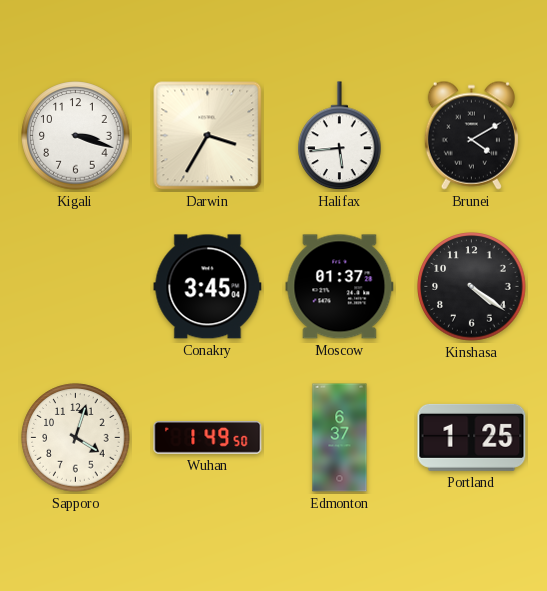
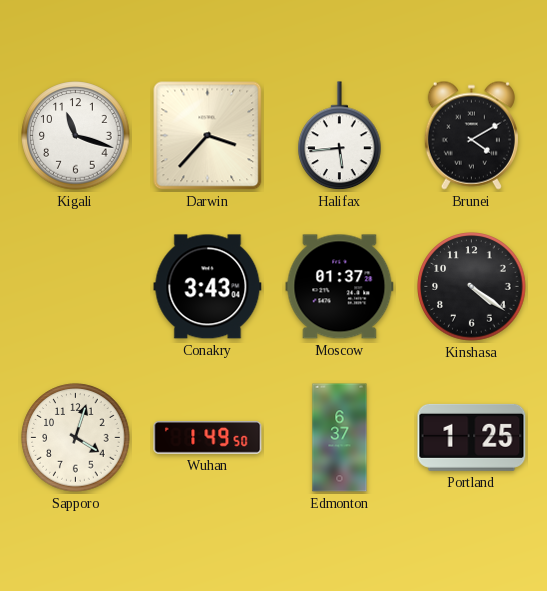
Kigali: 3:18 -> 11:18 (76, 136)
Darwin: 3:35 -> 3:37 (208, 136)
Conakry: 3:45 -> 3:43 (208, 287)
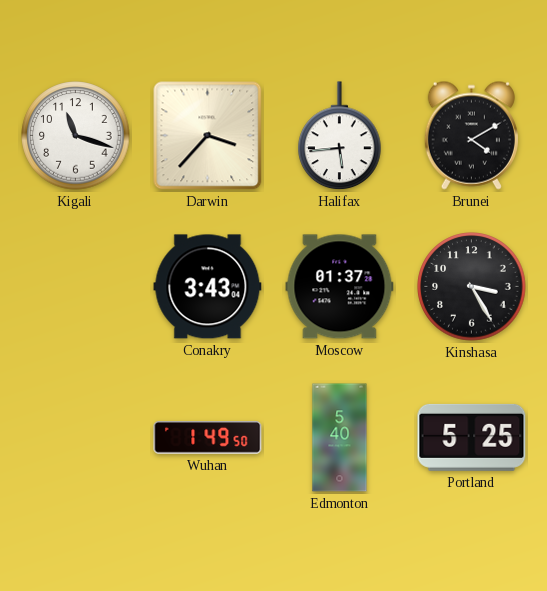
Kinshasa: 4:21 -> 3:25 (472, 287)
Sapporo: 4:03 -> none (76, 438)
Edmonton: 6:37 -> 5:40 (340, 438)
Portland: 1:25 -> 5:25 (472, 437)
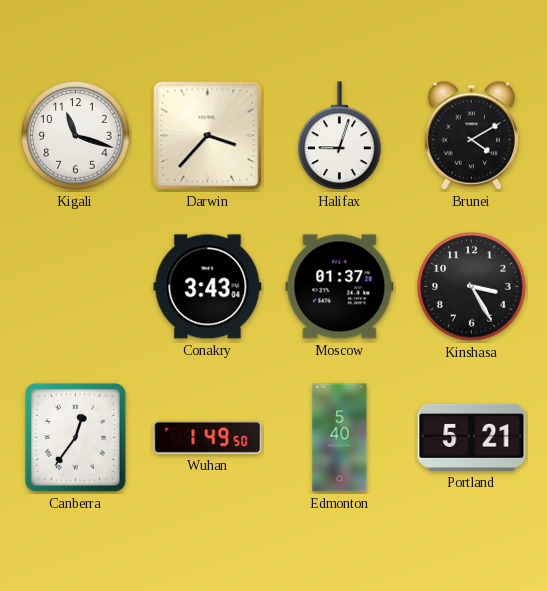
Halifax: 5:44 -> 9:03 (340, 136)
Canberra: none -> 12:36 (75, 437)
Portland: 5:25 -> 5:21 (472, 437)
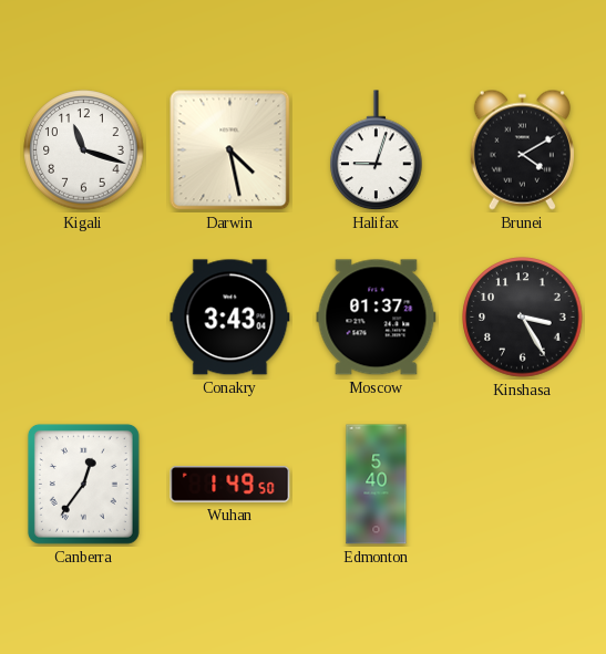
Darwin: 3:37 -> 4:28 (230, 150)
Portland: 5:21 -> none (472, 437)
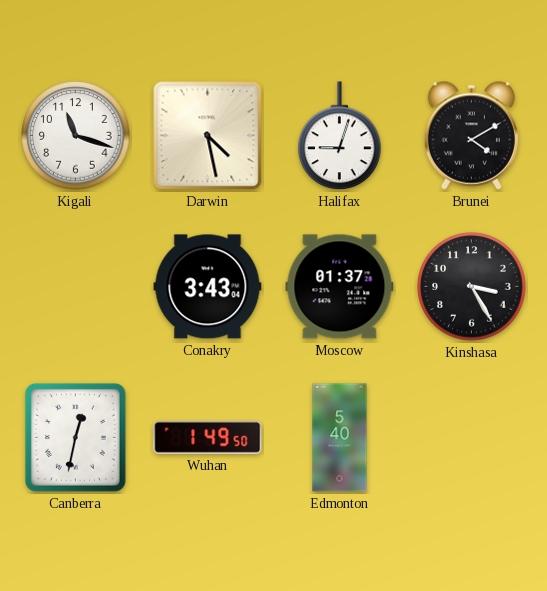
Canberra: 12:36 -> 12:32 (75, 437)
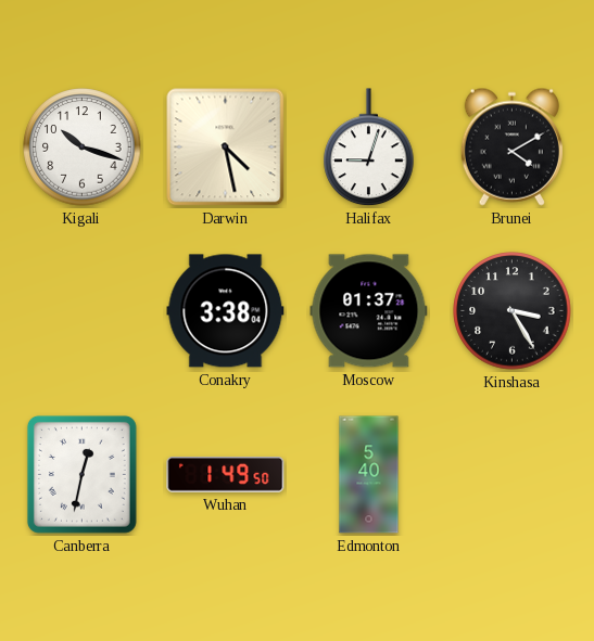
Kigali: 11:18 -> 10:18 (83, 148)
Conakry: 3:43 -> 3:38 (226, 311)
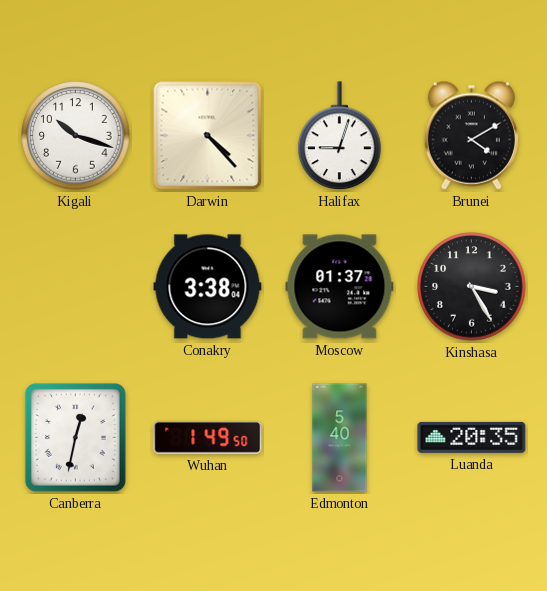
Darwin: 4:28 -> 4:23 (208, 136)
Luanda: none -> 20:35 (472, 437)
